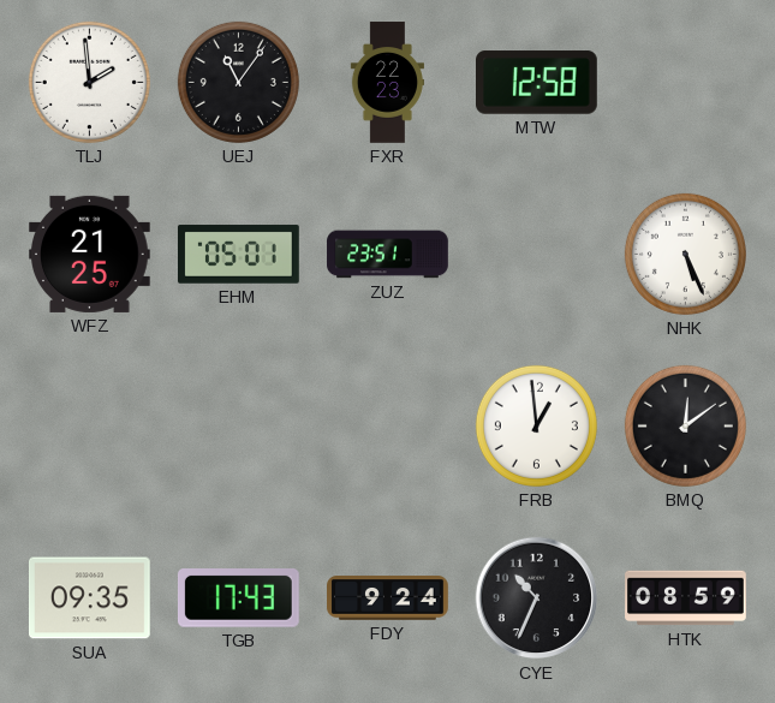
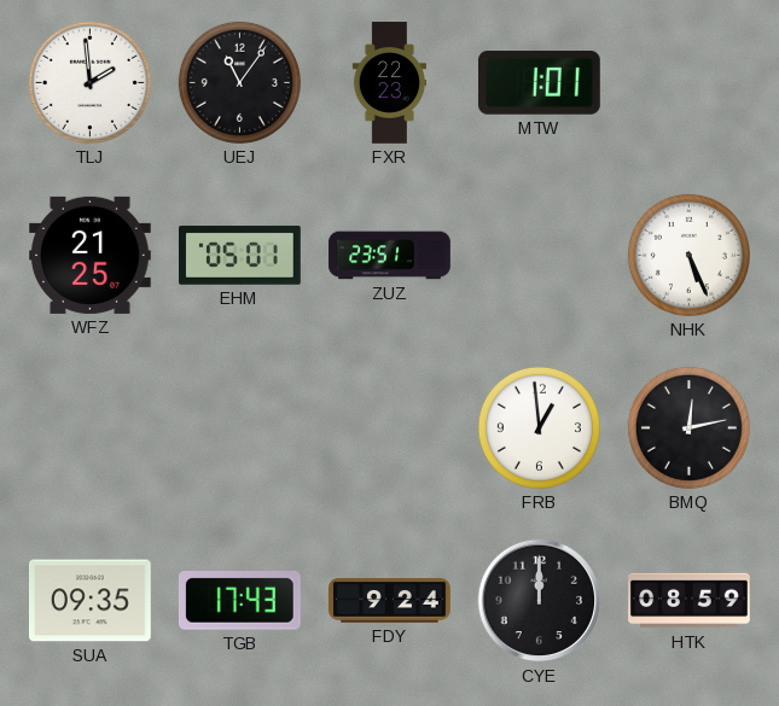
MTW: 12:58 -> 1:01 (540, 83)
BMQ: 12:09 -> 12:13 (688, 427)
CYE: 10:34 -> 12:00 (540, 601)
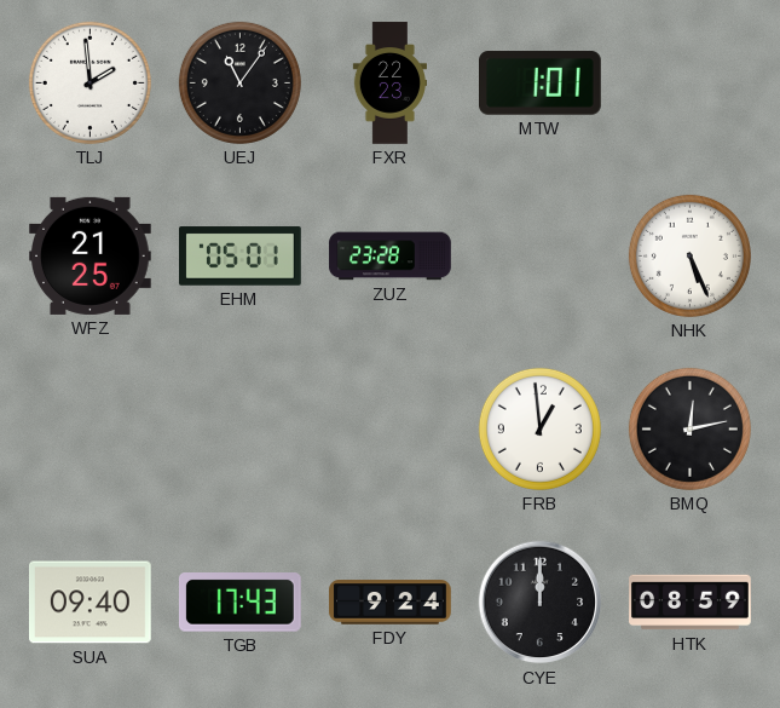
ZUZ: 23:51 -> 23:28 (391, 257)
SUA: 09:35 -> 09:40 (91, 603)
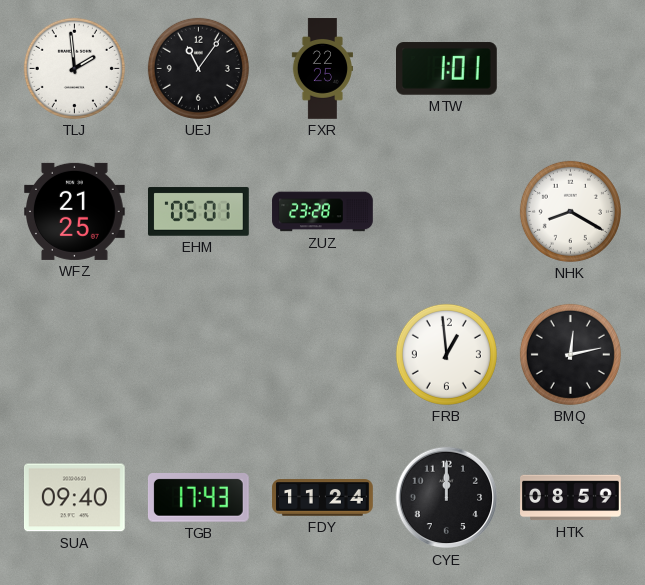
FXR: 22:23 -> 22:25 (322, 69)
NHK: 5:26 -> 8:20 (570, 211)
FDY: 9:24 -> 11:24 (323, 498)
